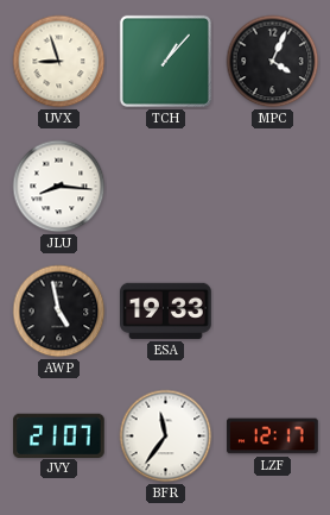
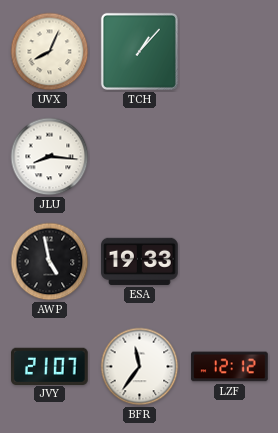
UVX: 8:57 -> 8:04 (50, 52)
MPC: 4:04 -> none (273, 62)
LZF: 12:17 -> 12:12 (230, 367)
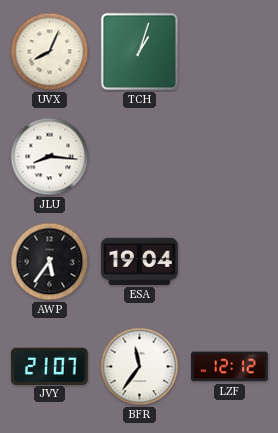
TCH: 1:07 -> 1:03 (139, 51)
AWP: 4:58 -> 5:36 (50, 262)
ESA: 19:33 -> 19:04 (140, 261)
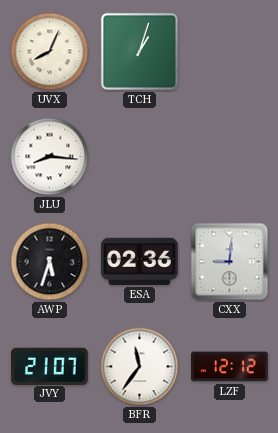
AWP: 5:36 -> 5:33 (50, 262)
ESA: 19:04 -> 02:36 (140, 261)
CXX: none -> 9:01 (230, 262)
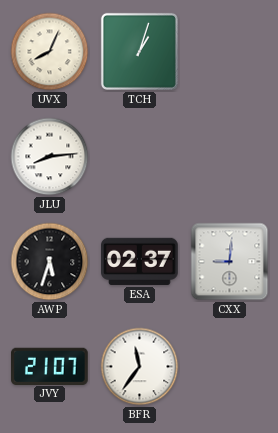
JLU: 8:16 -> 8:14 (50, 157)
ESA: 02:36 -> 02:37 (140, 261)
LZF: 12:12 -> none (230, 367)
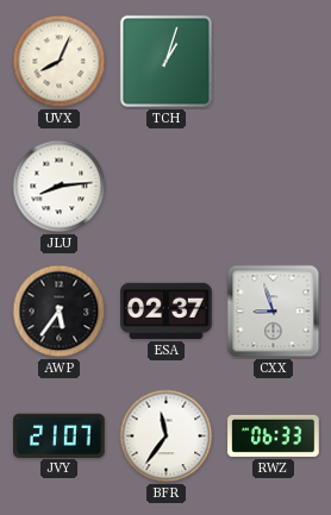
AWP: 5:33 -> 5:36 (60, 312)
CXX: 9:01 -> 8:57 (274, 312)
RWZ: none -> 06:33 (274, 435)
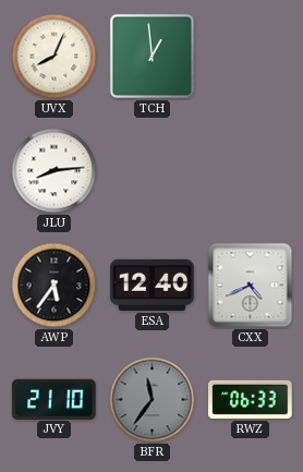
TCH: 1:03 -> 12:59 (152, 56)
ESA: 02:37 -> 12:40 (153, 285)
CXX: 8:57 -> 4:41 (251, 286)
JVY: 21:07 -> 21:10 (54, 399)
BFR dial: white -> grey (153, 400)
